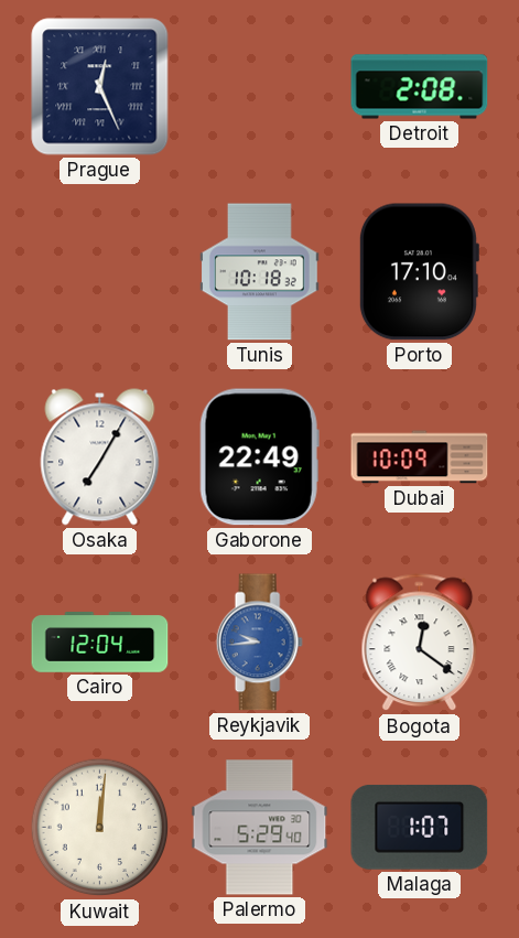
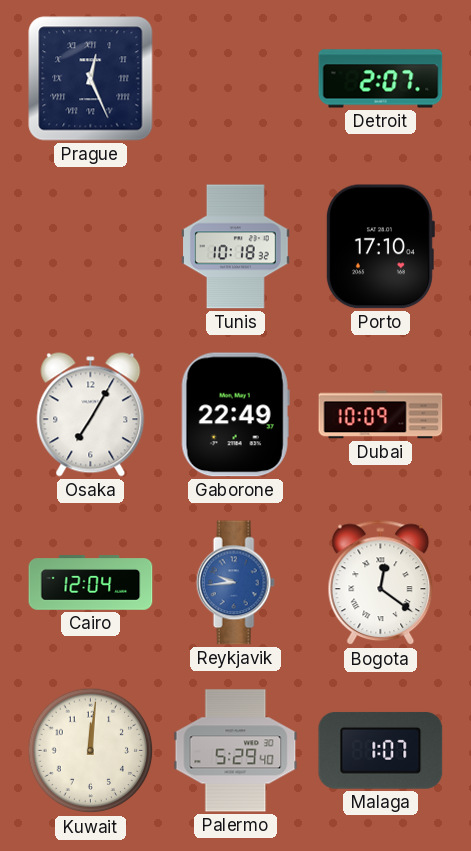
Detroit: 2:08 -> 2:07 (381, 79)
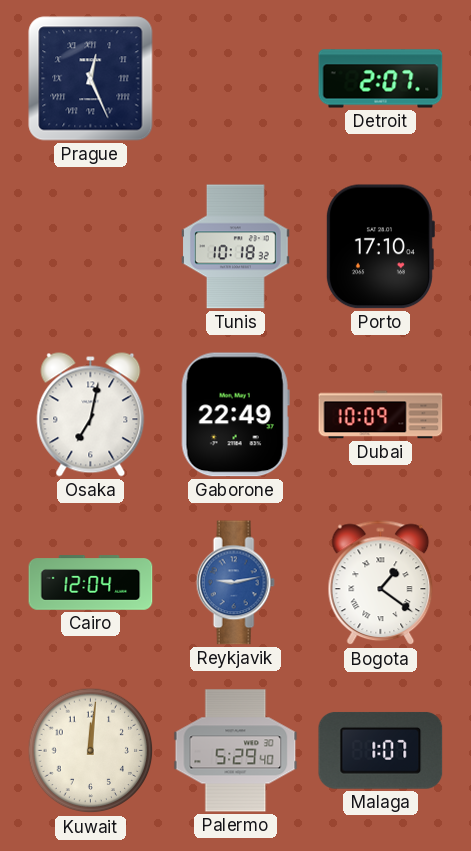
Osaka: 7:05 -> 7:02 (91, 415)
Reykjavik: 9:44 -> 9:13 (235, 583)
Bogota: 12:21 -> 1:21 (381, 583)
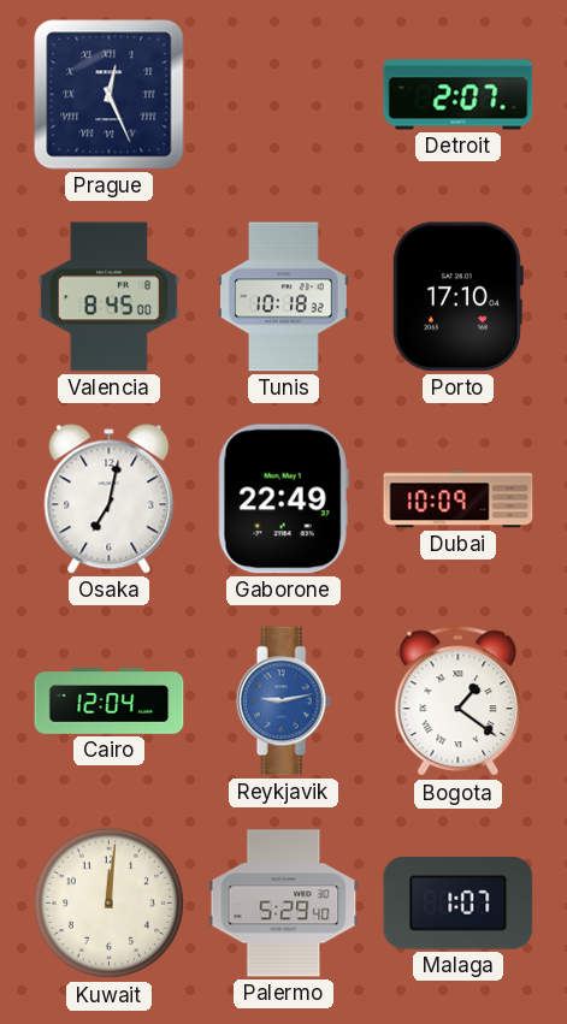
Valencia: none -> 8:45 (108, 297)
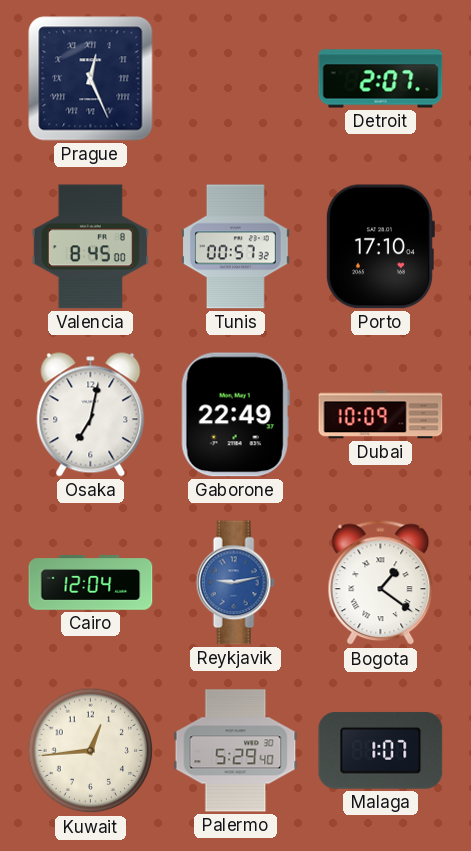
Tunis: 10:18 -> 00:57 (236, 247)
Kuwait: 12:01 -> 12:44 (91, 751)
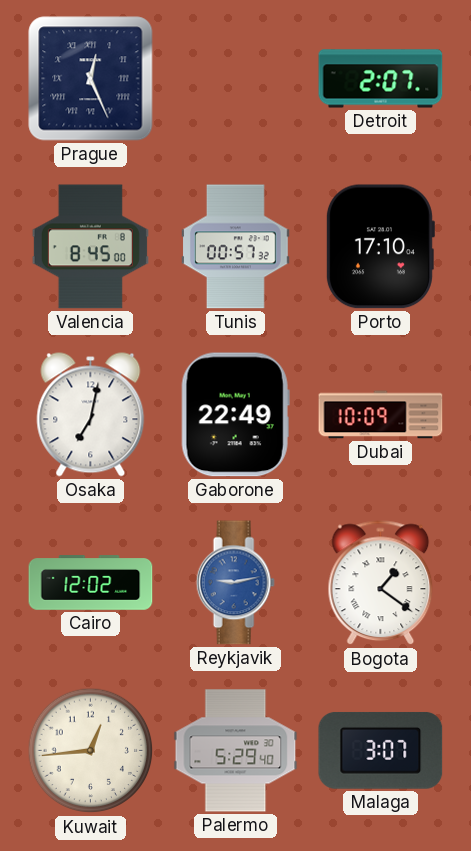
Cairo: 12:04 -> 12:02 (91, 583)
Malaga: 1:07 -> 3:07 (381, 751)
